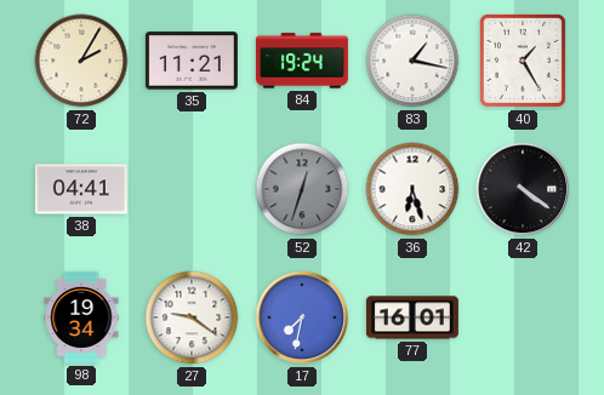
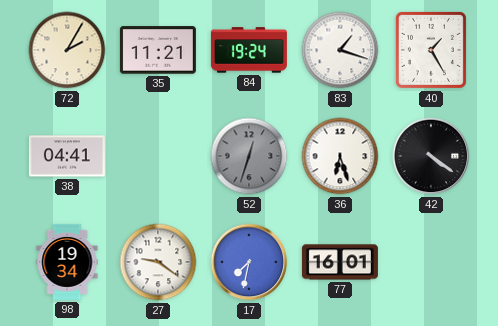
83: 1:17 -> 1:18 (340, 50)
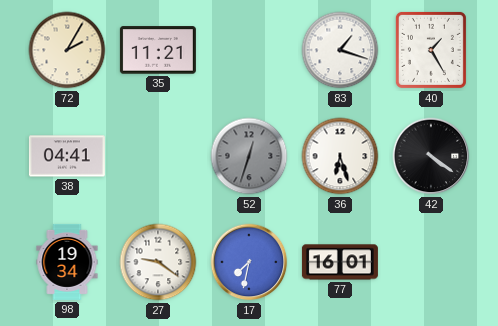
84: 19:24 -> none (249, 50)
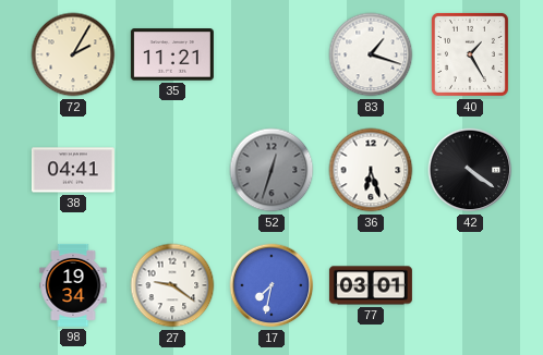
77: 16:01 -> 03:01 (371, 285)
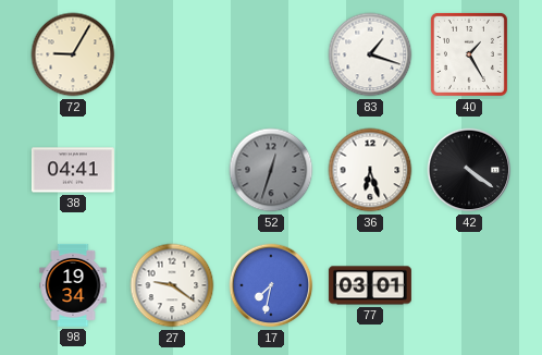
72: 2:05 -> 9:05 (73, 54)
35: 11:21 -> none (172, 54)
